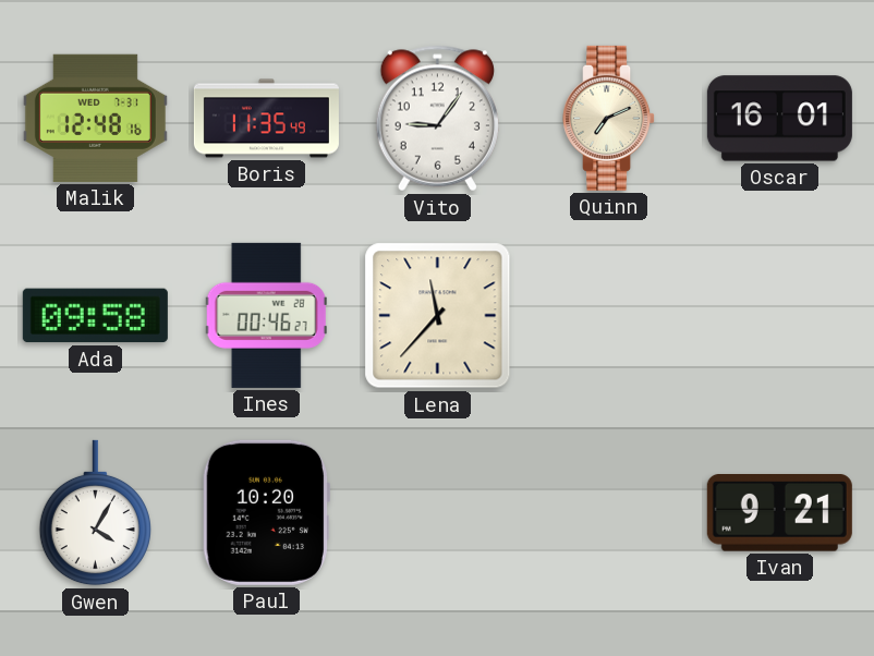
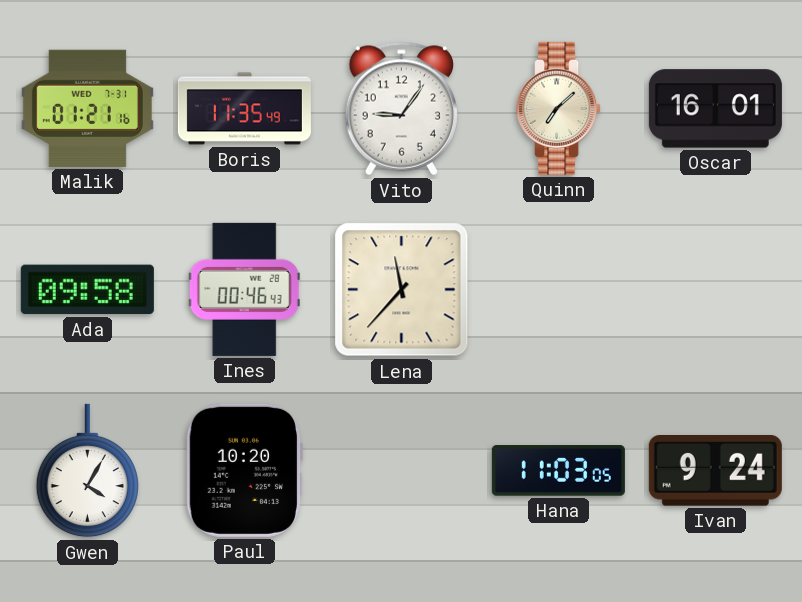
Malik: 12:48 -> 01:21 (87, 108)
Quinn: 7:11 -> 7:08 (559, 108)
Ines: 00:46:27 -> 00:46:43 (244, 289)
Hana: none -> 11:03 (558, 471)
Ivan: 9:21 -> 9:24 (715, 471)
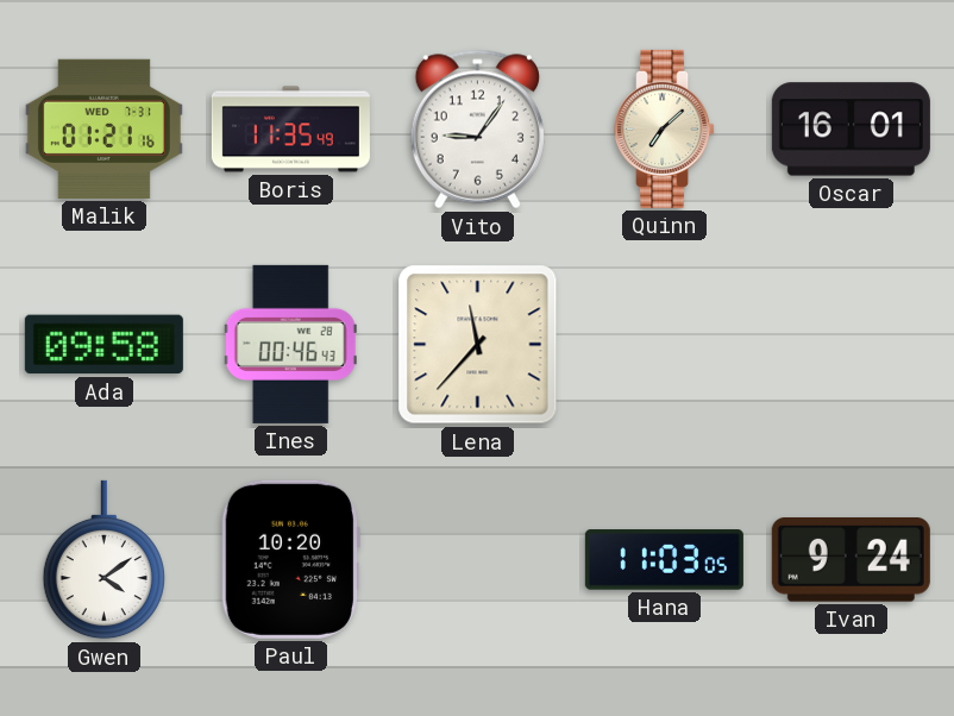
Gwen: 4:05 -> 4:09 (103, 560)
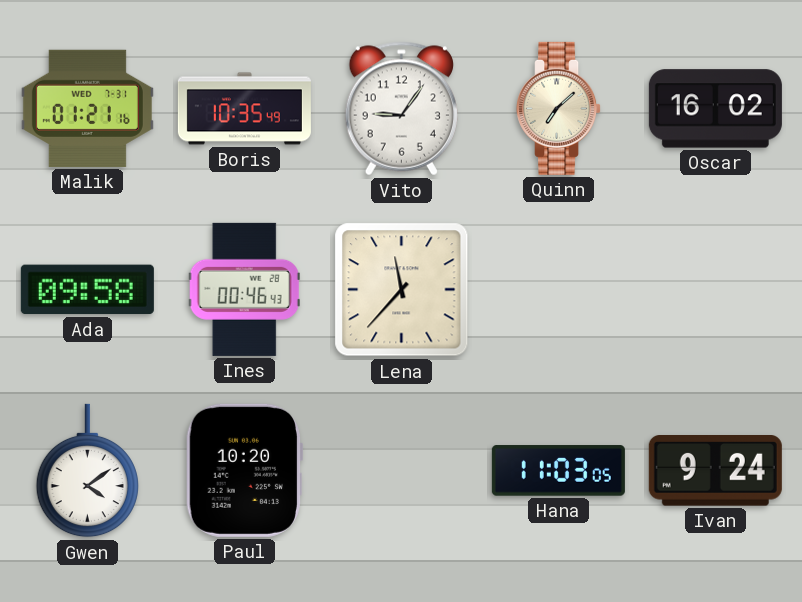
Boris: 11:35 -> 10:35 (244, 109)
Oscar: 16:01 -> 16:02 (715, 109)
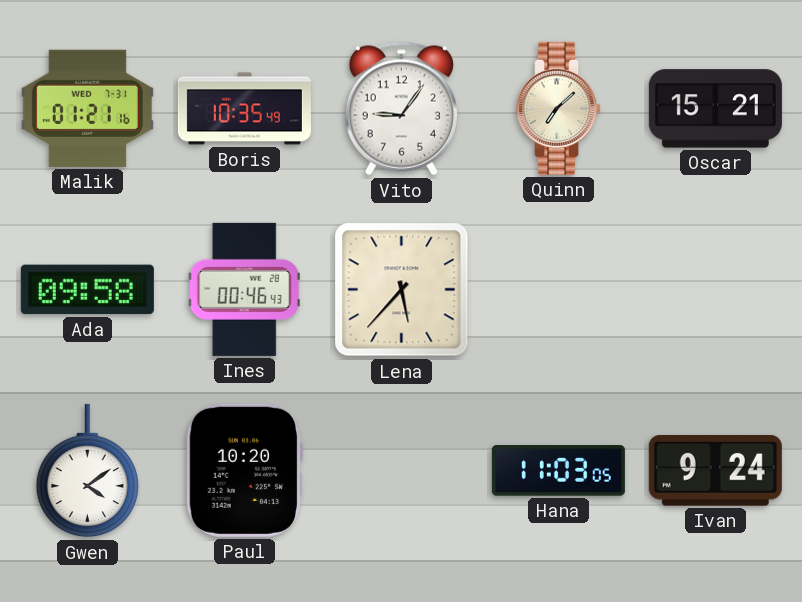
Oscar: 16:02 -> 15:21 (715, 109)
Lena: 11:37 -> 5:37 (402, 290)
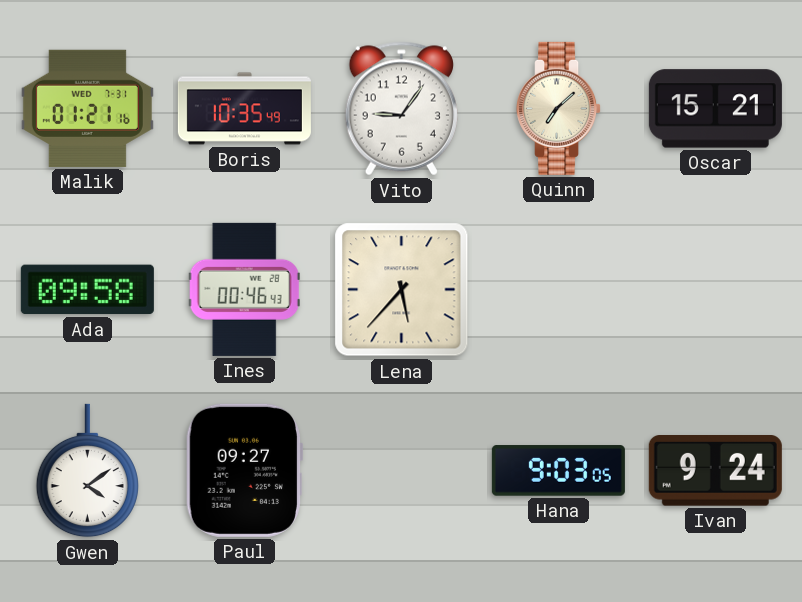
Paul: 10:20 -> 09:27 (243, 470)
Hana: 11:03 -> 9:03 (558, 471)
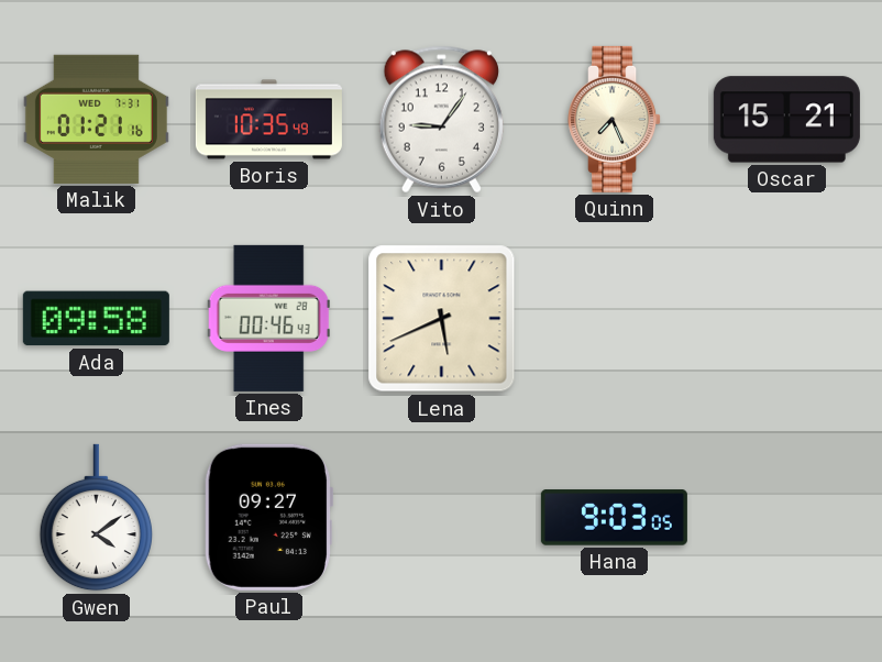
Quinn: 7:08 -> 7:26 (615, 119)
Lena: 5:37 -> 5:41 (442, 319)
Ivan: 9:24 -> none (715, 471)
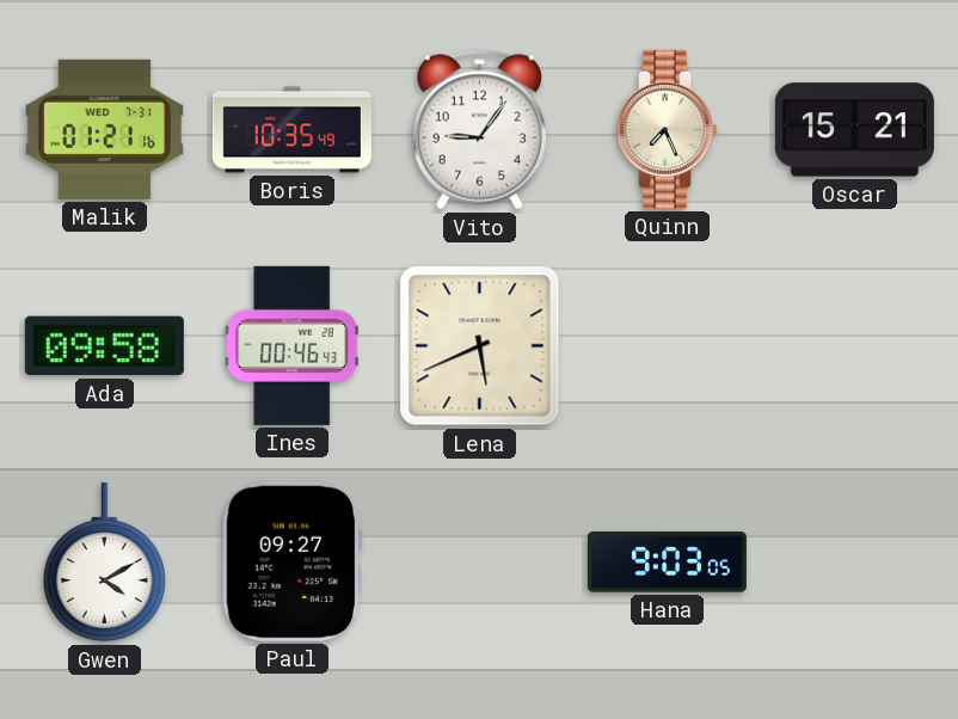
Gwen: 4:09 -> 4:10 (104, 563)
